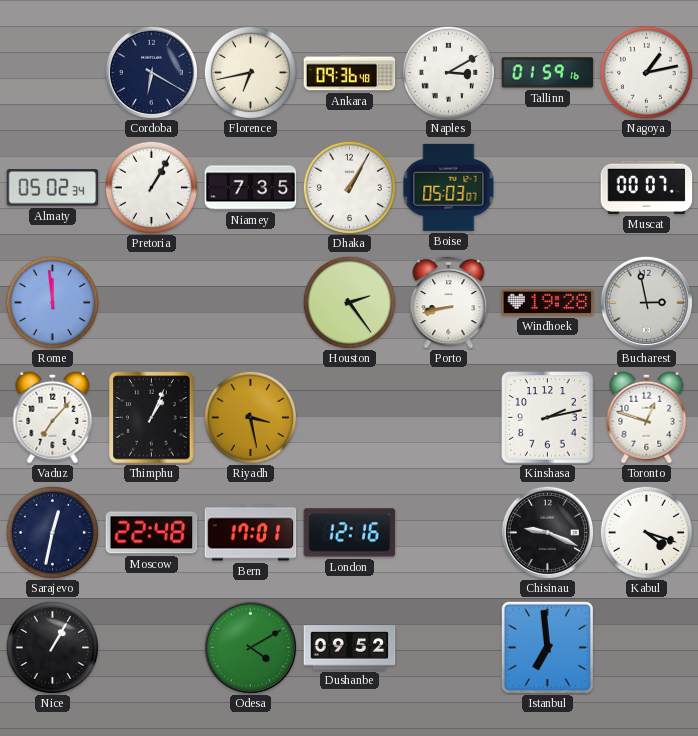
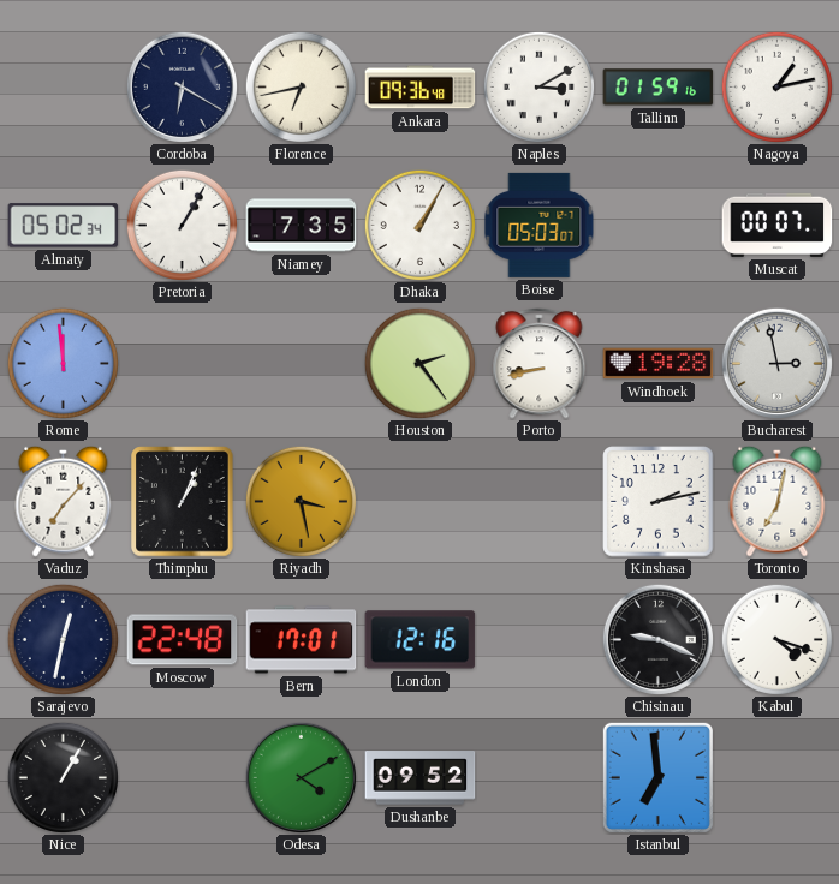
Toronto: 12:48 -> 7:02 (778, 501)
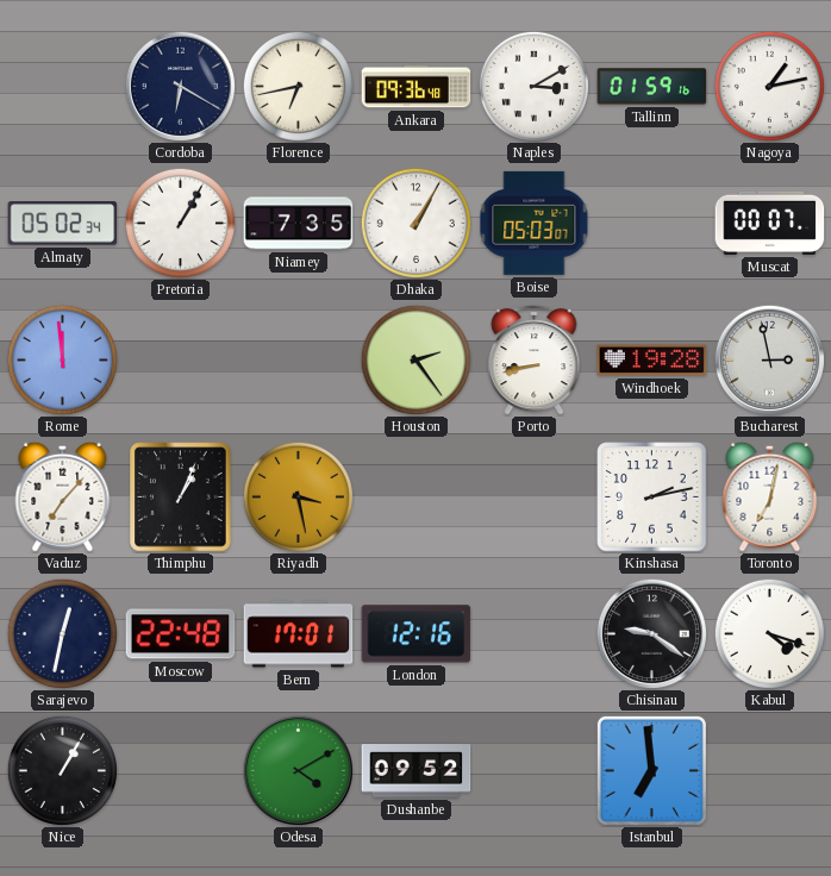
Chisinau: 9:19 -> 9:21 (651, 633)
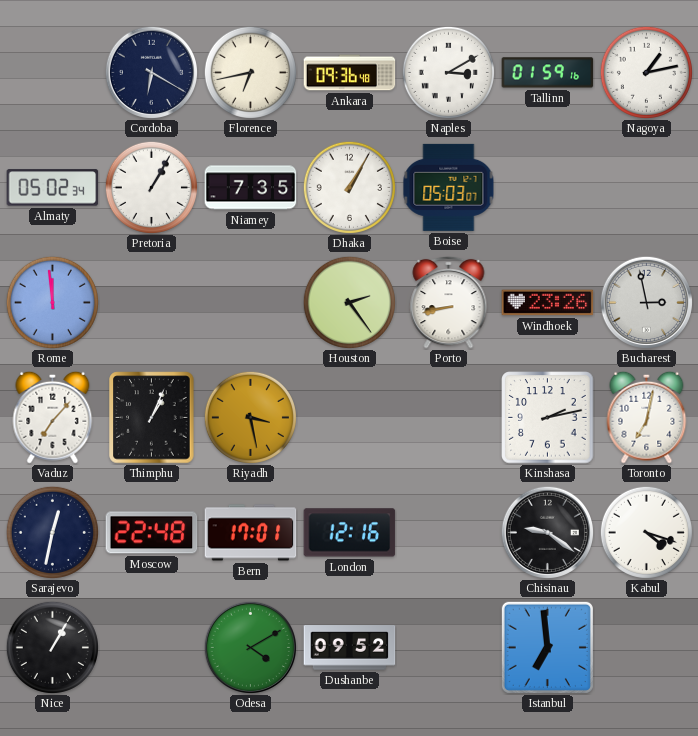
Muscat: 00:07 -> none (770, 223)
Windhoek: 19:28 -> 23:26 (548, 303)
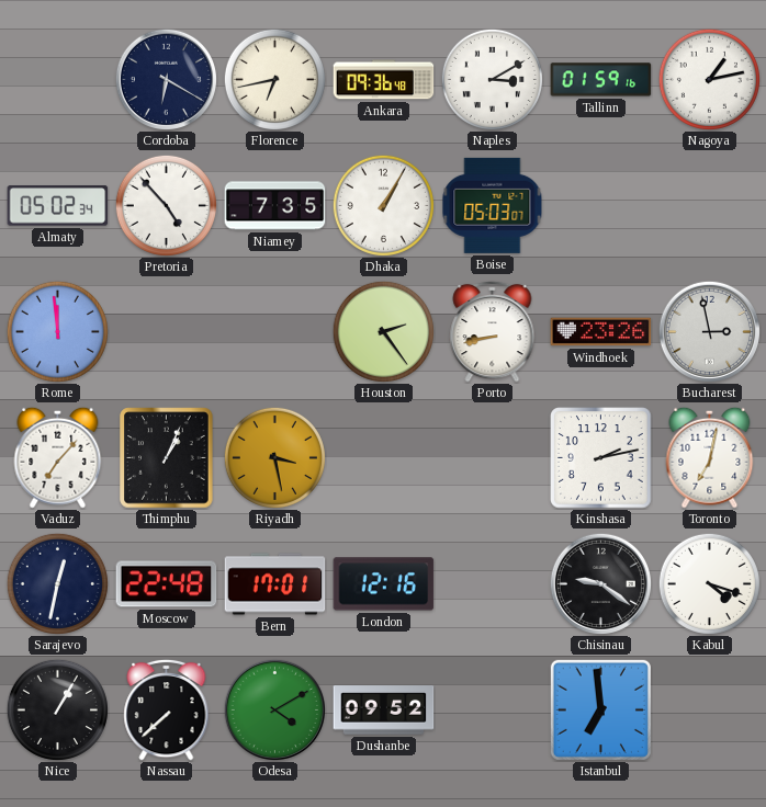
Pretoria: 1:05 -> 4:53 (166, 205)
Nassau: none -> 7:38 (167, 709)
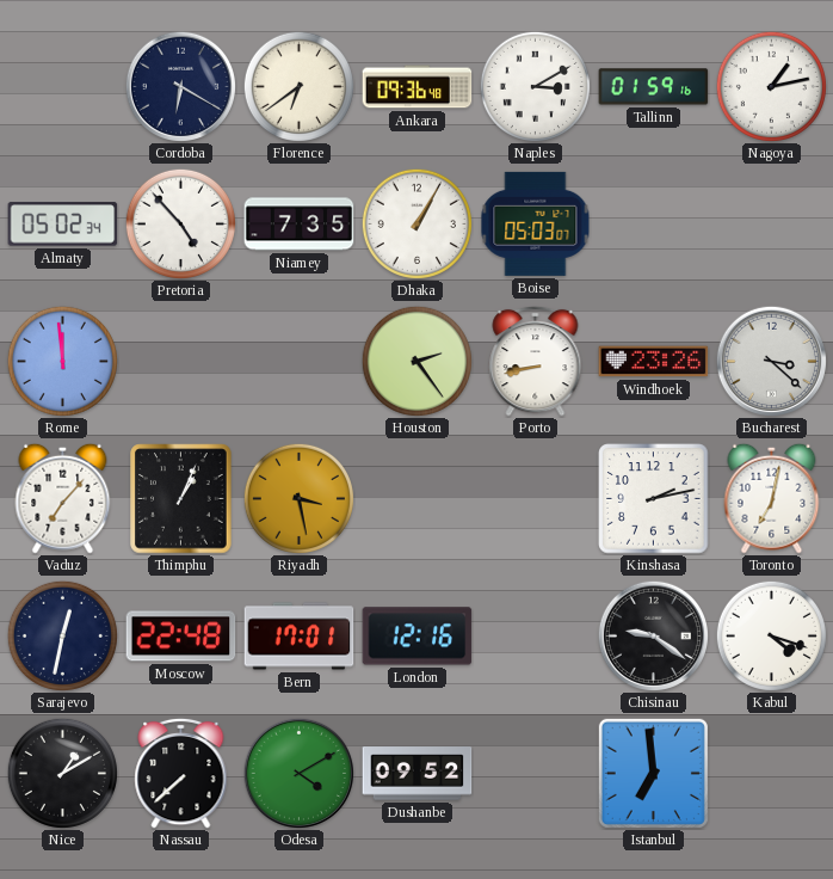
Florence: 6:43 -> 6:39 (298, 86)
Bucharest: 2:58 -> 3:22 (771, 361)
Nice: 1:05 -> 1:10 (62, 773)
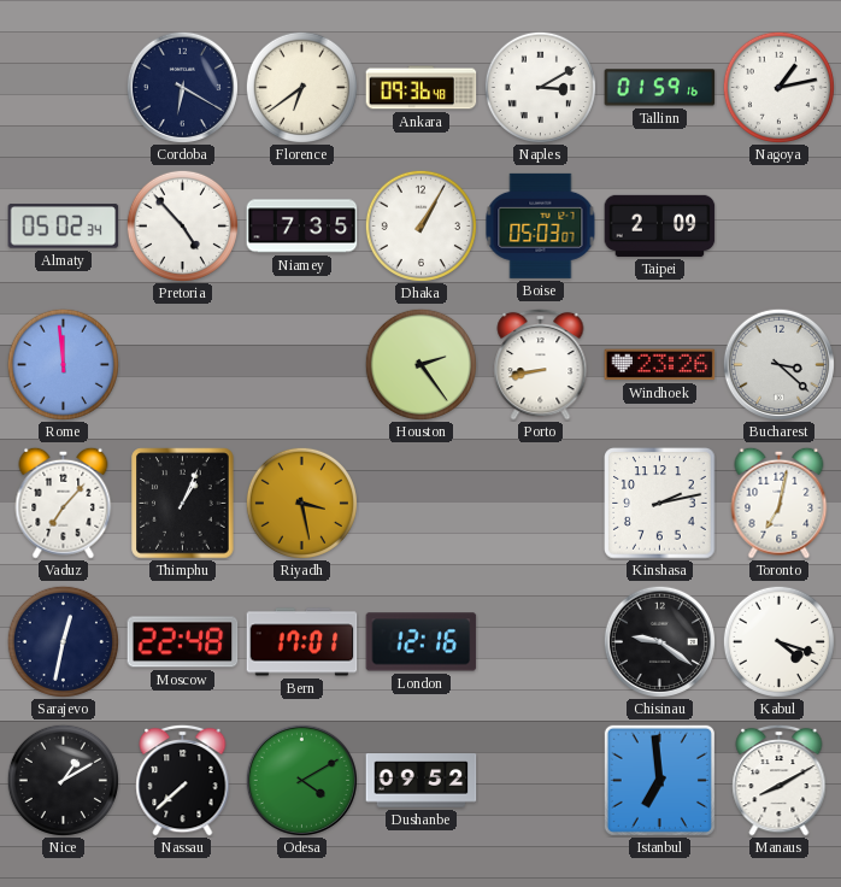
Taipei: none -> 2:09 (660, 225)
Manaus: none -> 8:10 (780, 780)
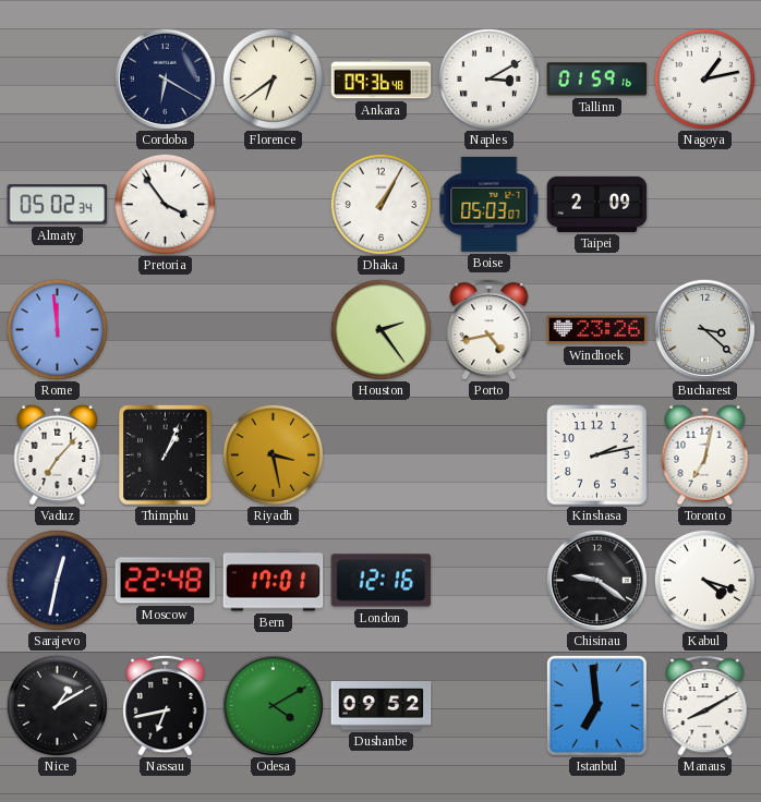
Pretoria: 4:53 -> 3:54 (165, 204)
Niamey: 7:35 -> none (302, 227)
Porto: 8:43 -> 4:43 (490, 329)
Nassau: 7:38 -> 6:43 (166, 705)
